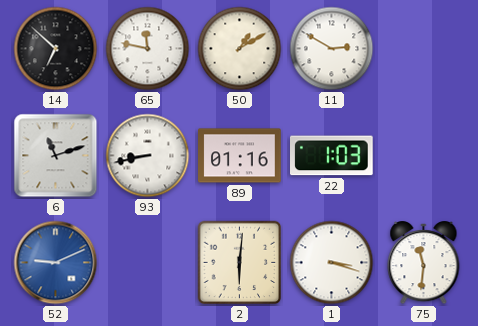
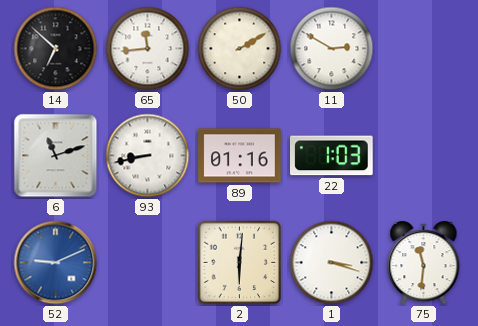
65: 11:47 -> 11:44 (148, 49)
50: 1:10 -> 2:10 (240, 49)
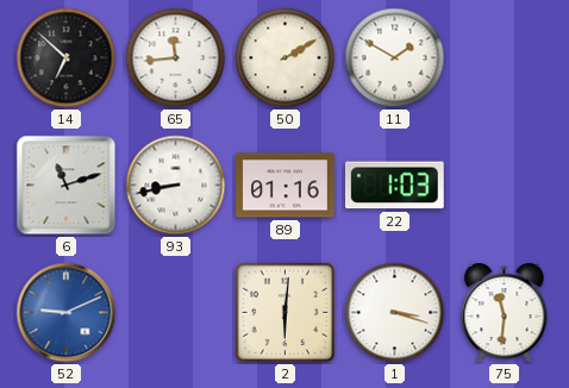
11: 2:50 -> 1:50 (395, 58)
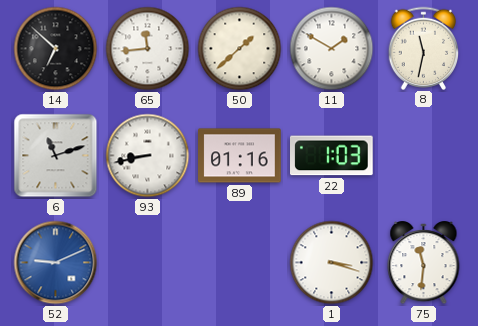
50: 2:10 -> 1:38 (240, 49)
8: none -> 11:32 (424, 48)
2: 6:01 -> none (286, 313)
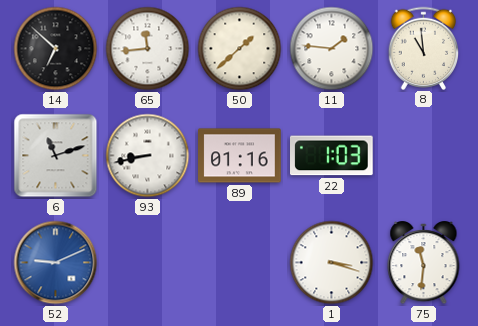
11: 1:50 -> 1:46 (332, 49)
8: 11:32 -> 10:59 (424, 48)
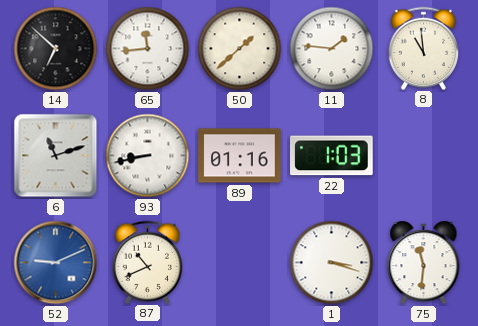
87: none -> 10:41 (148, 262)
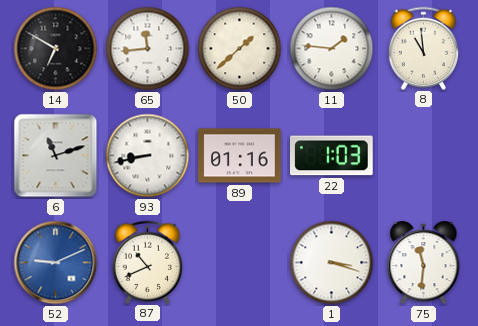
14: 6:52 -> 6:50 (56, 49)
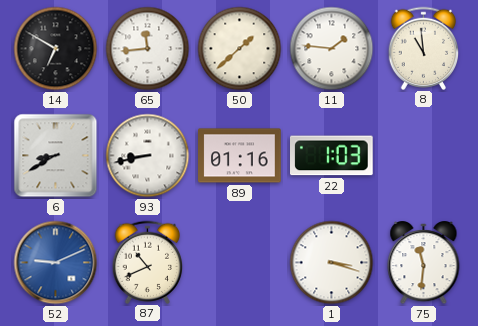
6: 11:12 -> 8:40 (56, 156)
